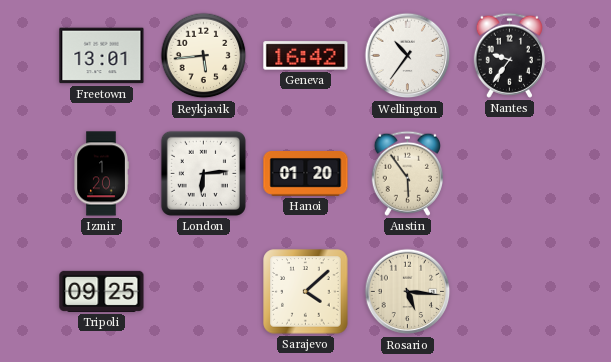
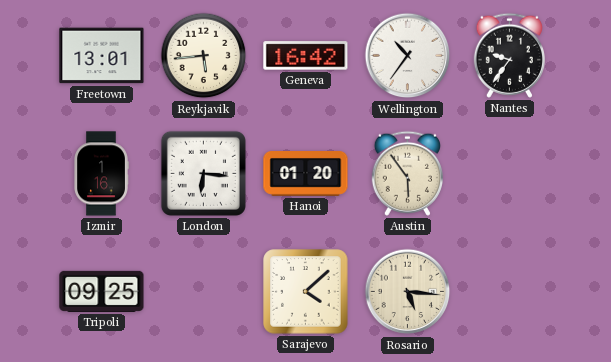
Izmir: 1:20 -> 1:16 (101, 174)
London: 6:14 -> 6:16 (203, 173)
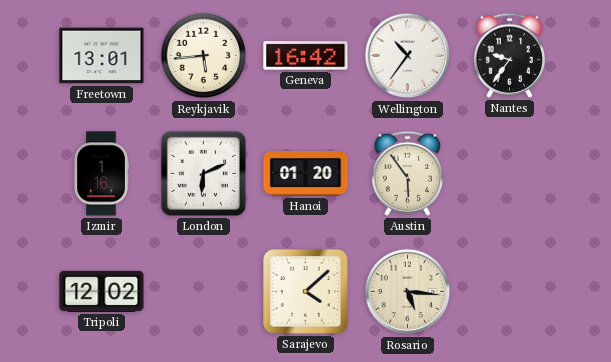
London: 6:16 -> 6:11 (203, 173)
Tripoli: 09:25 -> 12:02 (102, 291)
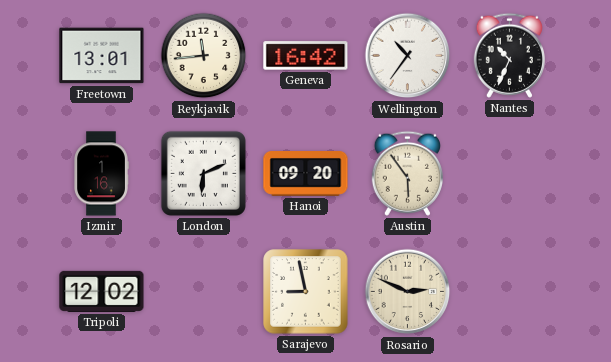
Reykjavik: 5:44 -> 11:44 (204, 56)
Nantes: 9:36 -> 10:34 (509, 55)
Hanoi: 01:20 -> 09:20 (306, 174)
Sarajevo: 4:08 -> 8:58 (306, 292)
Rosario: 5:16 -> 2:49 (408, 292)
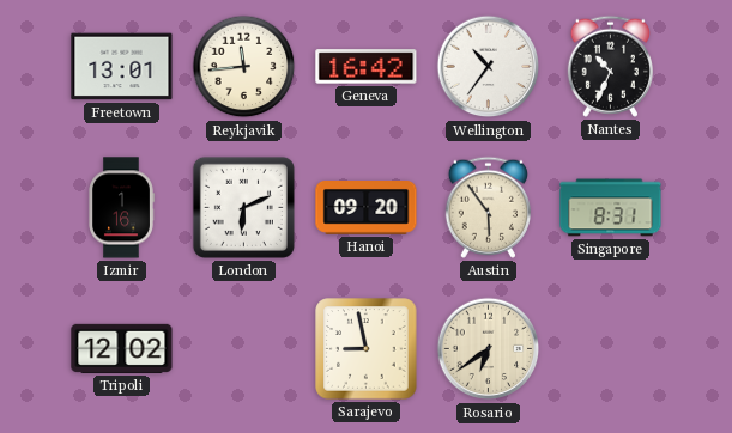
Singapore: none -> 8:31 (611, 208)
Rosario: 2:49 -> 6:39 (489, 349)
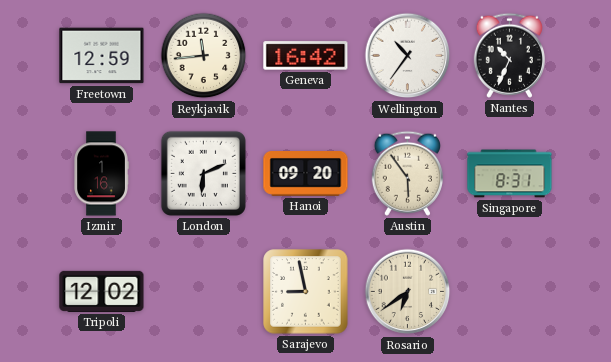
Freetown: 13:01 -> 12:59 (102, 56)
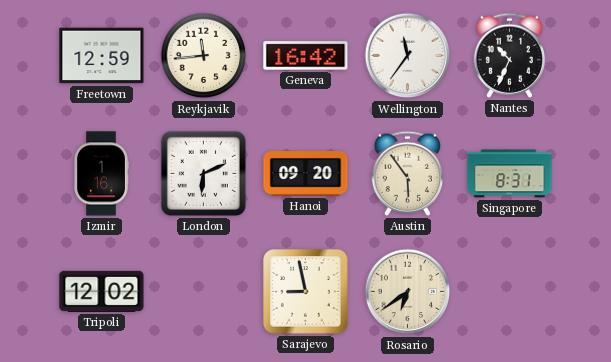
Wellington: 10:36 -> 11:36 (408, 56)
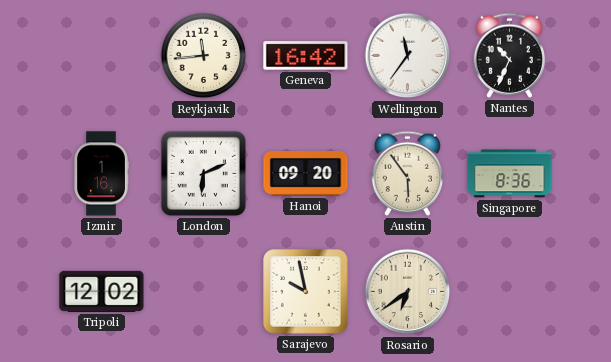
Freetown: 12:59 -> none (102, 56)
Singapore: 8:31 -> 8:36 (510, 174)
Sarajevo: 8:58 -> 9:58 (306, 292)
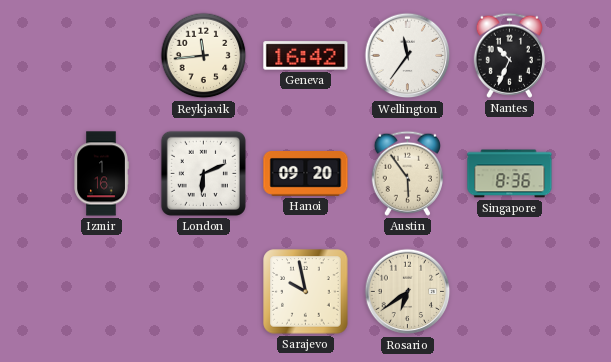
Tripoli: 12:02 -> none (102, 291)
